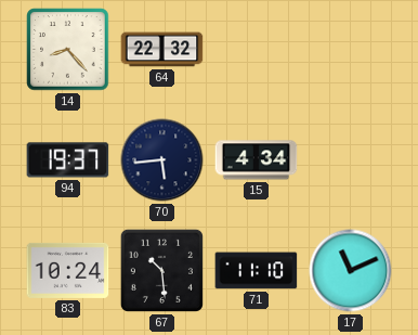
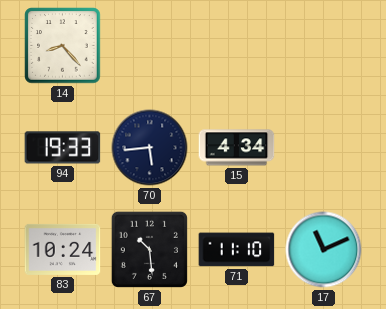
64: 22:32 -> none (162, 50)
94: 19:37 -> 19:33 (63, 148)
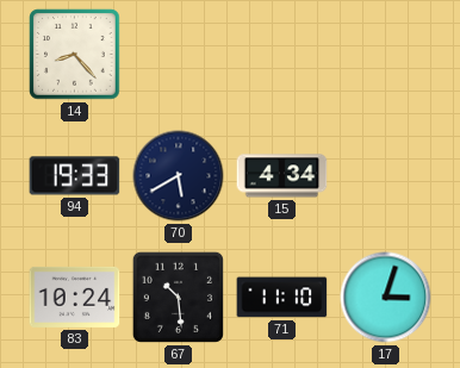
70: 5:44 -> 5:40 (179, 176)
17: 11:11 -> 3:03 (386, 298)
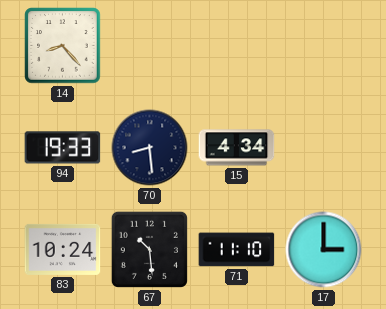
70: 5:40 -> 8:29 (150, 148)
17: 3:03 -> 3:00 (324, 250)
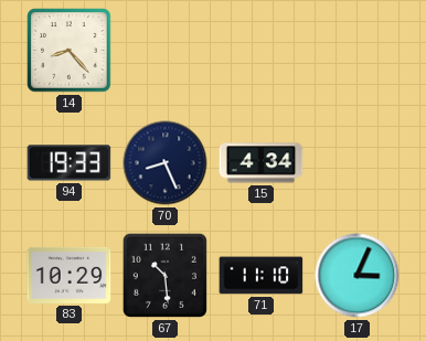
70: 8:29 -> 8:26 (166, 163)
83: 10:24 -> 10:29 (70, 275)
17: 3:00 -> 3:04 (358, 276)
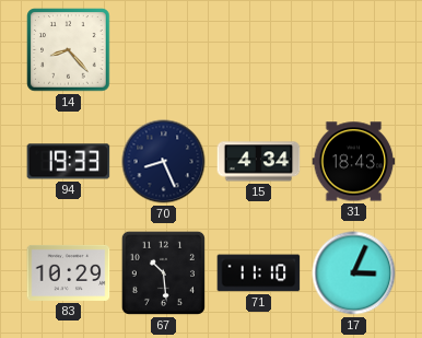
31: none -> 18:43 (354, 162)
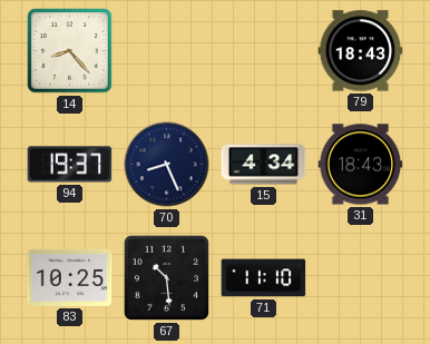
79: none -> 18:43 (361, 51)
94: 19:33 -> 19:37 (70, 165)
83: 10:29 -> 10:25 (70, 277)
17: 3:04 -> none (354, 273)
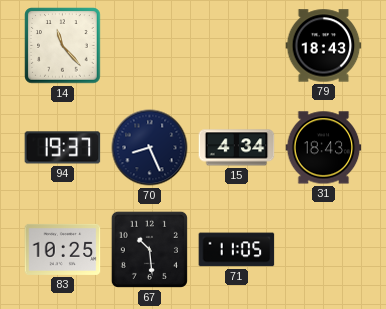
14: 8:23 -> 11:23 (63, 46)
71: 11:10 -> 11:05 (237, 250)
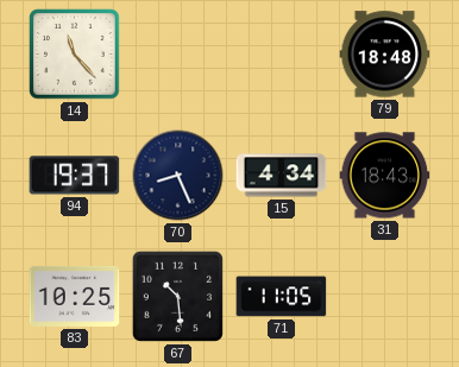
79: 18:43 -> 18:48 (385, 55)
